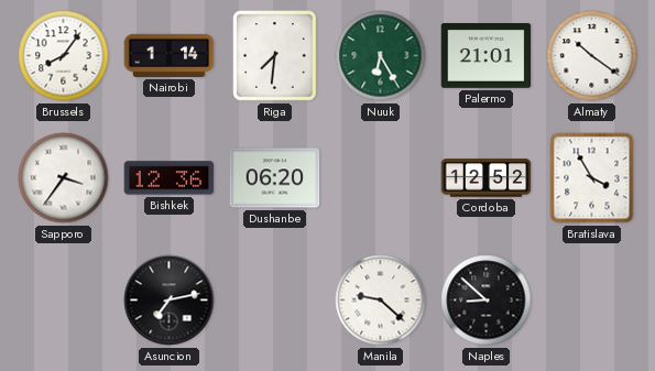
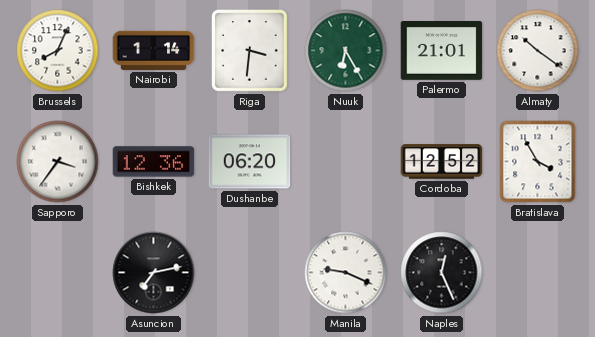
Brussels: 8:06 -> 8:04 (58, 51)
Riga: 7:31 -> 3:31 (250, 51)
Manila: 9:22 -> 9:19 (346, 273)
Naples: 8:52 -> 12:26 (442, 273)
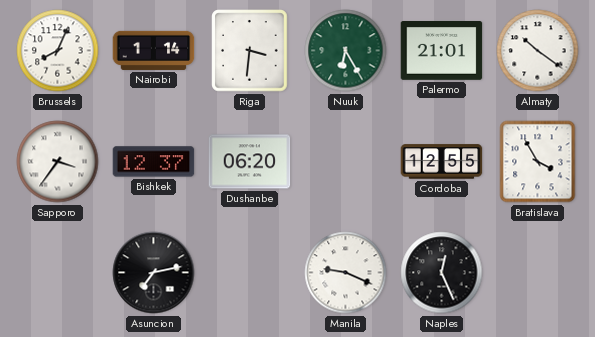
Bishkek: 12:36 -> 12:37 (154, 162)
Cordoba: 12:52 -> 12:55 (442, 162)
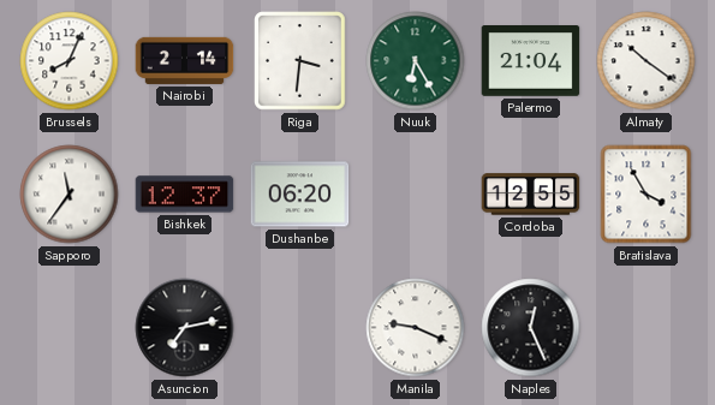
Nairobi: 1:14 -> 2:14 (185, 60)
Palermo: 21:01 -> 21:04 (531, 61)
Sapporo: 3:36 -> 11:36 (70, 195)
